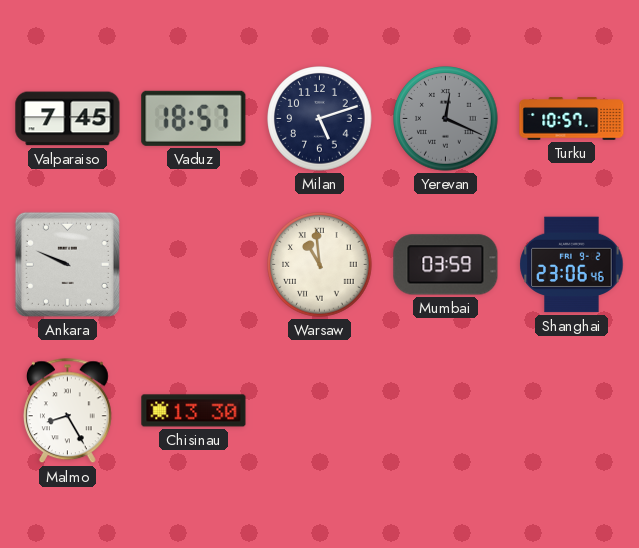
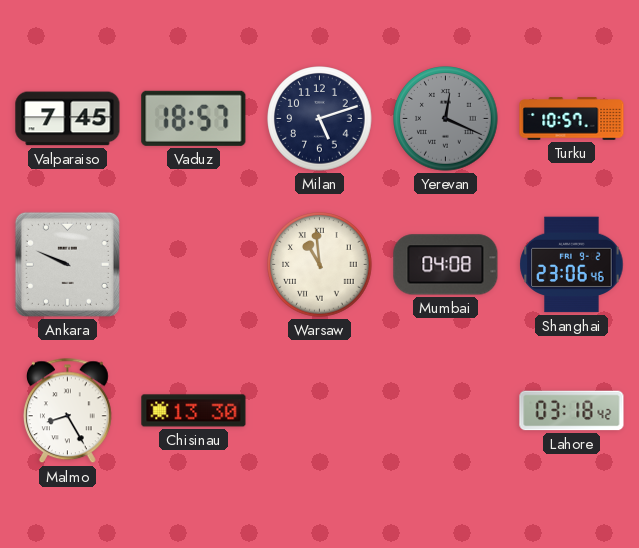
Mumbai: 03:59 -> 04:08 (446, 265)
Lahore: none -> 03:18 (572, 411)
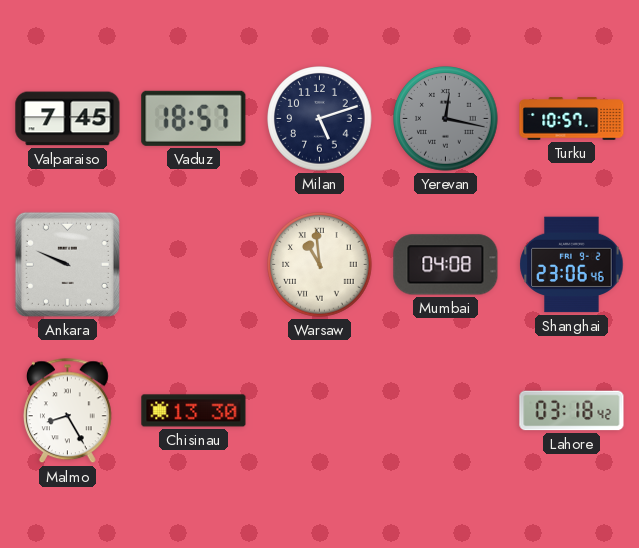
Yerevan: 12:19 -> 12:17 (446, 119)
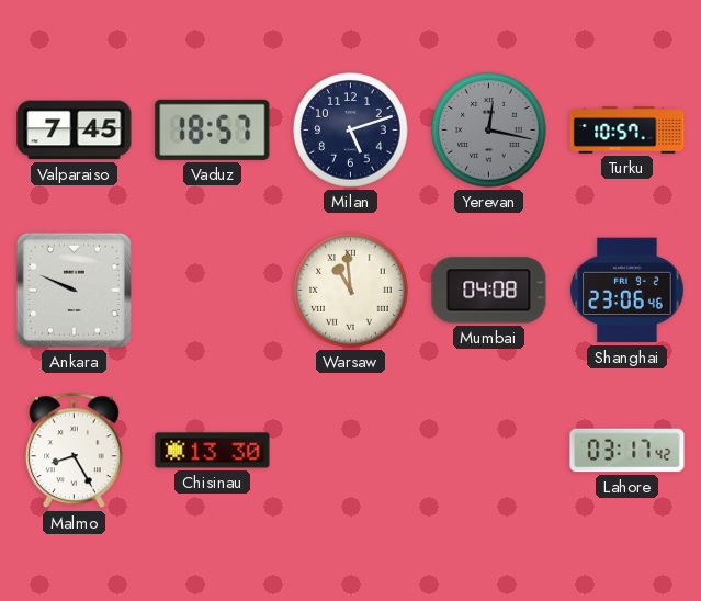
Lahore: 03:18 -> 03:17 (627, 451)
